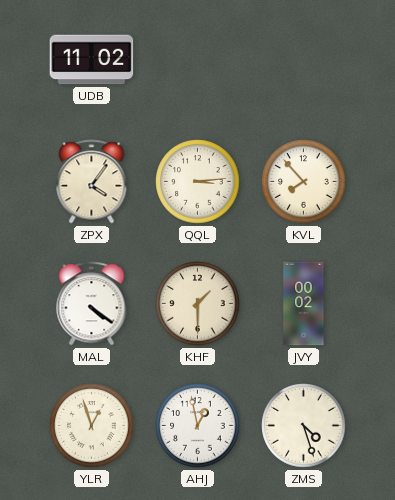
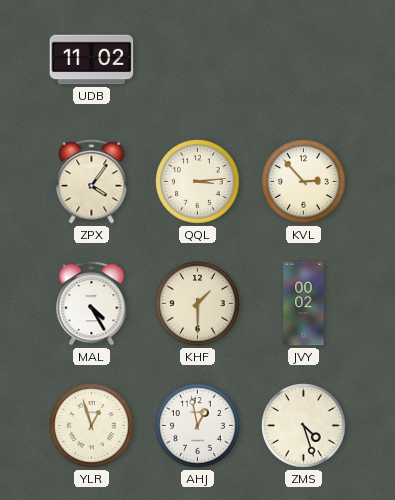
KVL: 7:53 -> 2:53 (304, 182)
MAL: 4:21 -> 4:25 (92, 304)
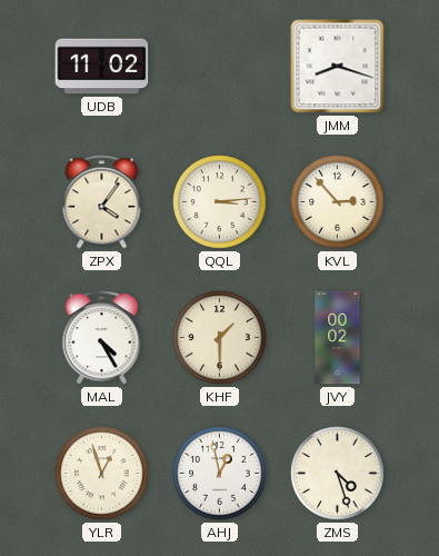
JMM: none -> 8:18 (338, 67)
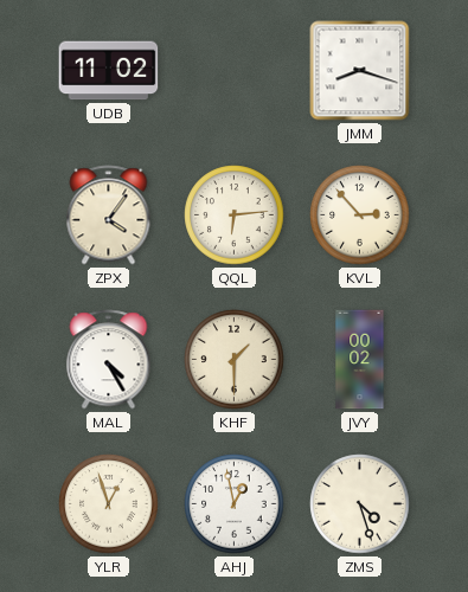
QQL: 3:14 -> 6:14 (235, 215)
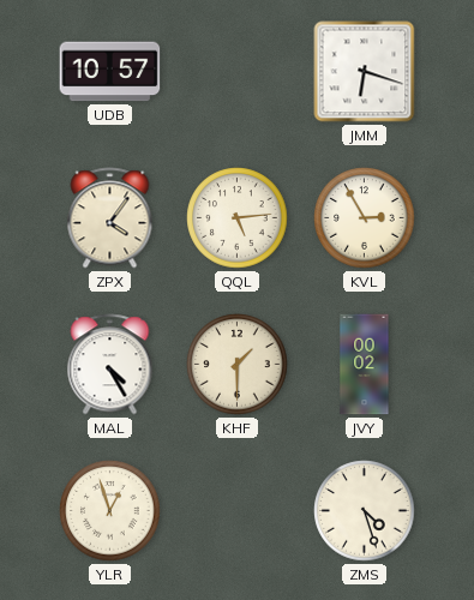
UDB: 11:02 -> 10:57 (110, 72)
JMM: 8:18 -> 6:18 (365, 72)
QQL: 6:14 -> 5:14 (238, 218)
KVL: 2:53 -> 2:55 (365, 218)
AHJ: 12:58 -> none (235, 504)
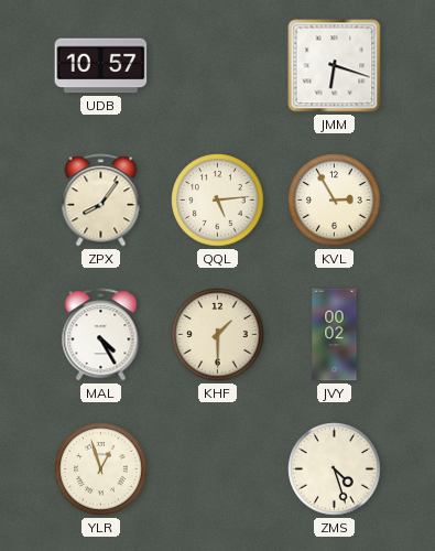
ZPX: 4:06 -> 8:06 (101, 201)
